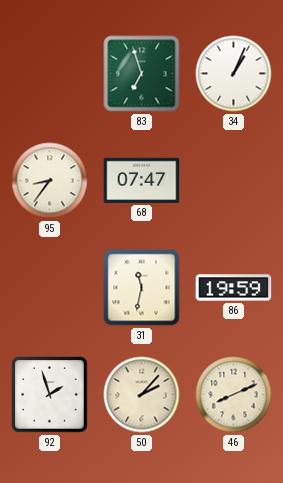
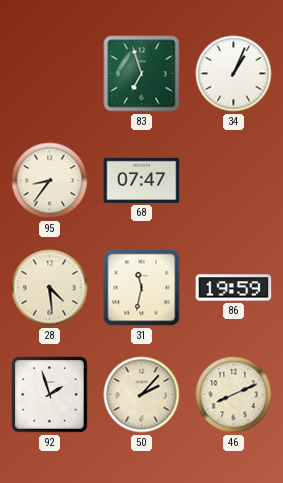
28: none -> 4:29 (50, 288)
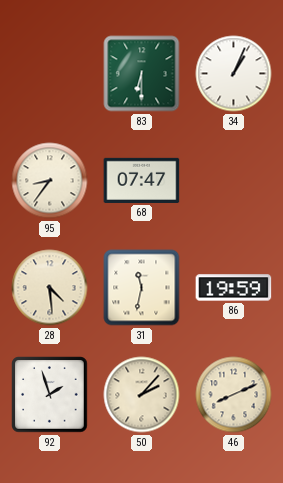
83: 6:57 -> 6:30 (142, 74)
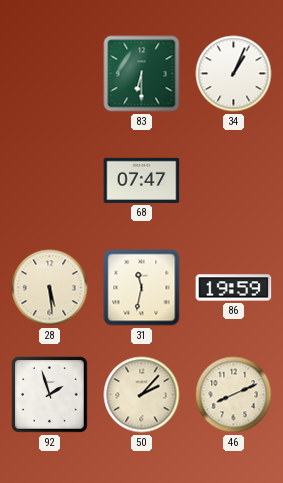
95: 8:36 -> none (50, 181)
28: 4:29 -> 5:29 (50, 288)
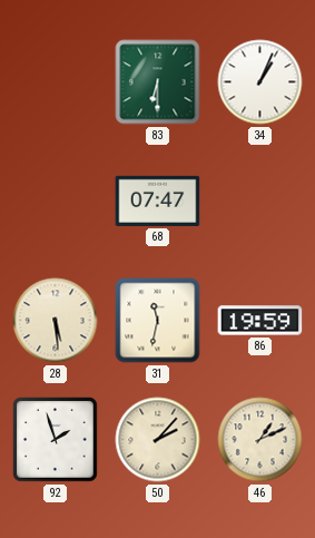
46: 8:11 -> 1:11 (260, 440)
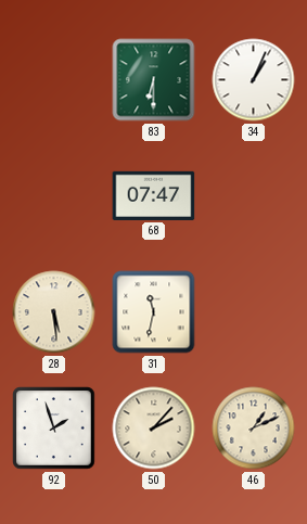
86: 19:59 -> none (260, 321)
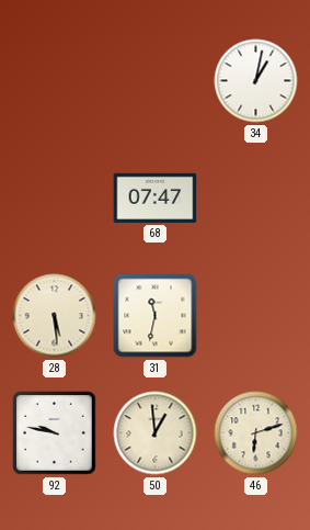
83: 6:30 -> none (154, 80)
34: 1:04 -> 1:02 (256, 81)
92: 1:57 -> 9:47 (55, 433)
50: 2:07 -> 12:59 (156, 433)
46: 1:11 -> 6:12 (256, 433)
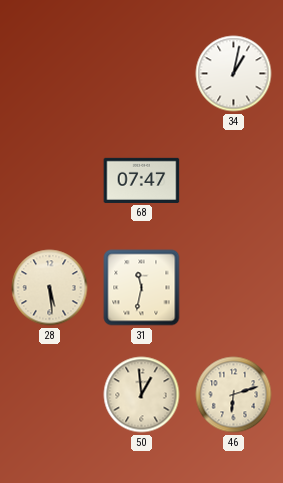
92: 9:47 -> none (55, 433)
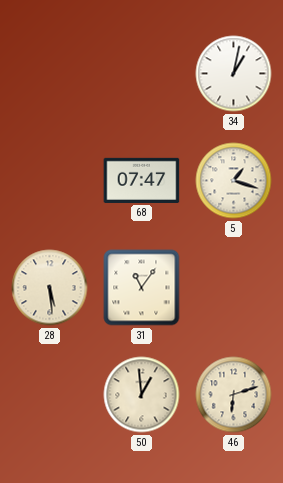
5: none -> 1:18 (234, 181)
31: 11:32 -> 11:06 (142, 288)
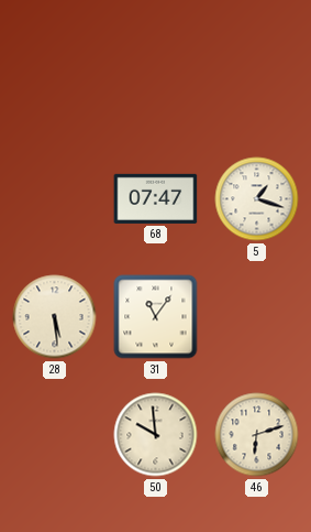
34: 1:02 -> none (234, 74)
50: 12:59 -> 9:59 (156, 435)
